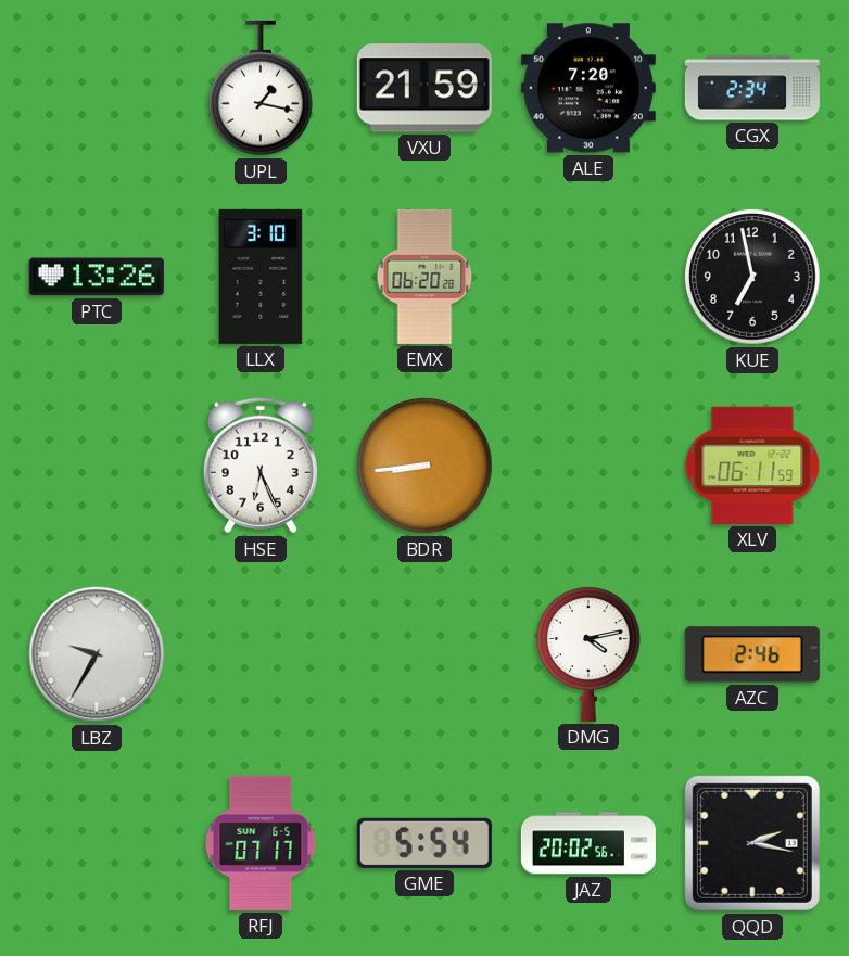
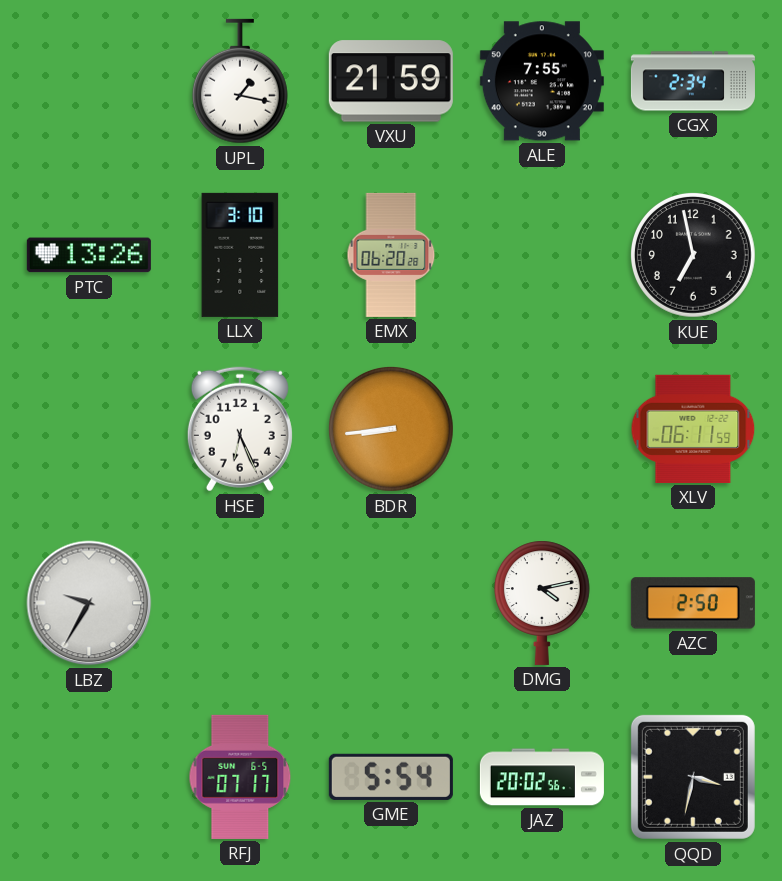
ALE: 7:20 -> 7:55 (542, 81)
AZC: 2:46 -> 2:50 (693, 603)
QQD: 2:17 -> 3:32 (693, 777)
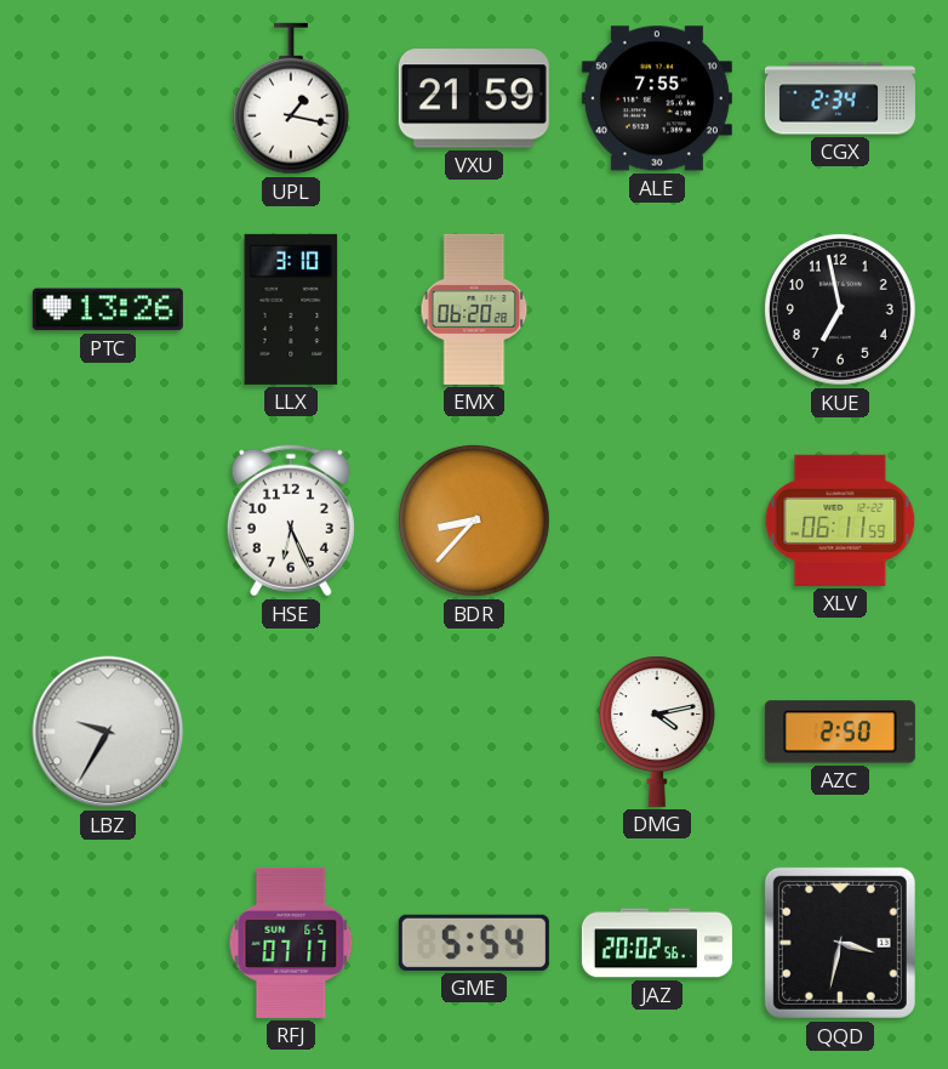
BDR: 8:44 -> 8:37 (474, 521)
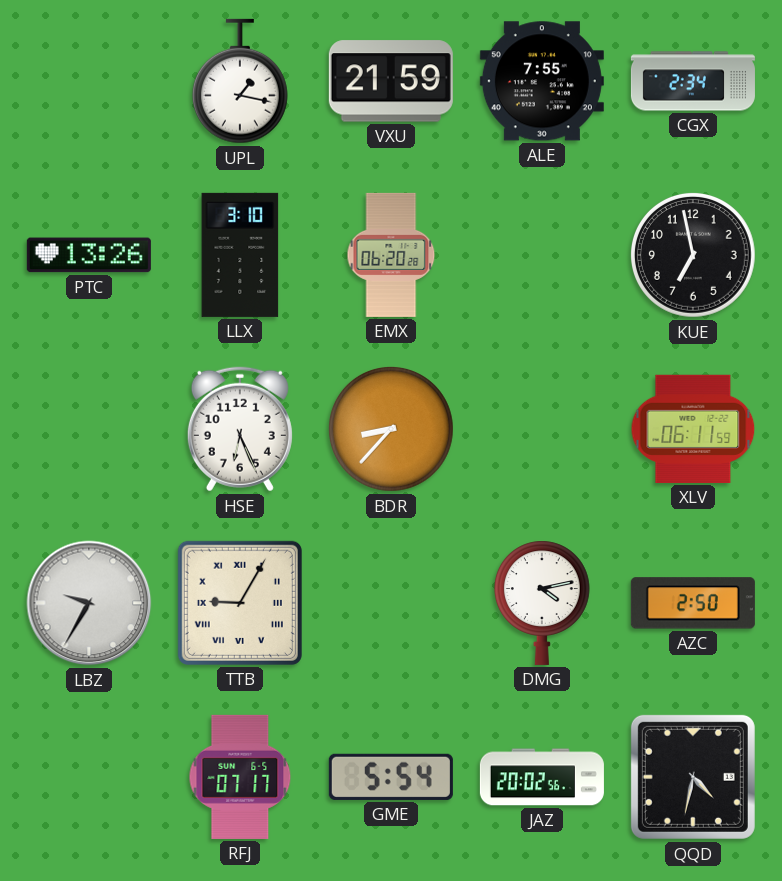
TTB: none -> 9:05 (240, 603)
QQD: 3:32 -> 4:32 (693, 777)
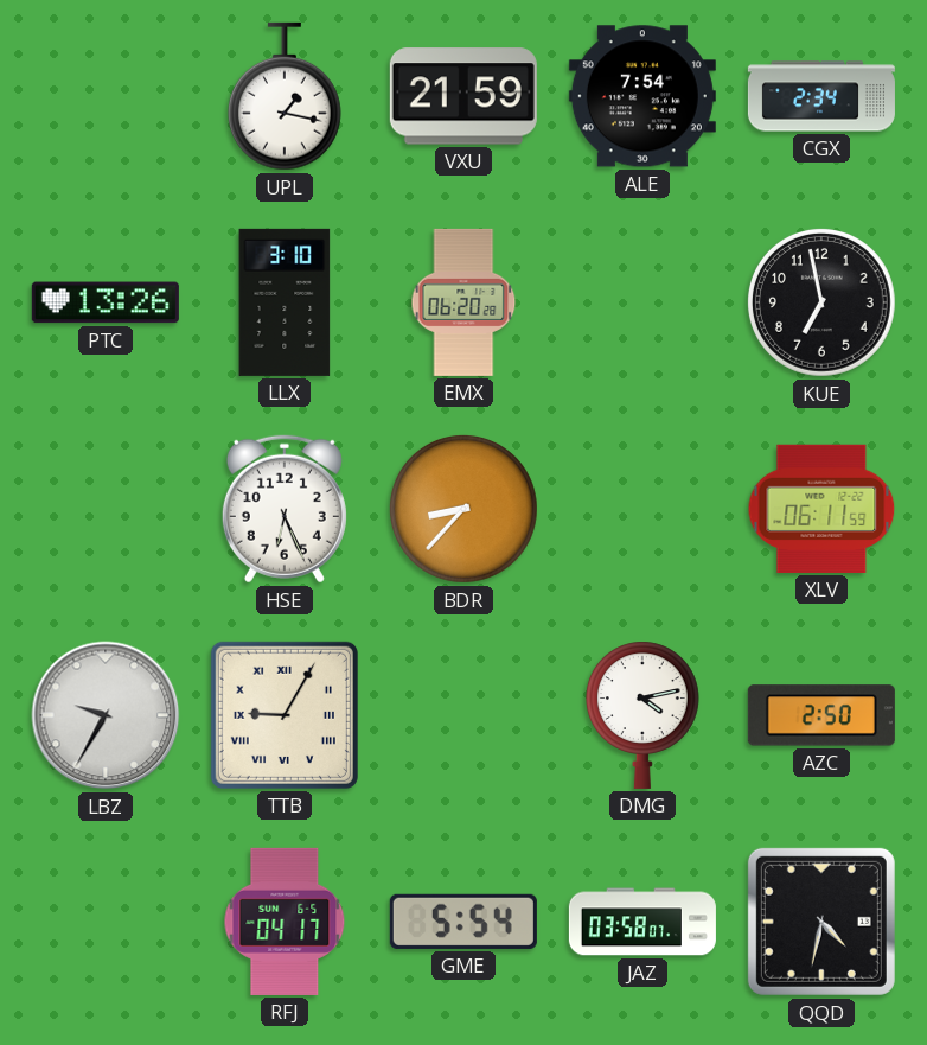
ALE: 7:55 -> 7:54 (642, 96)
RFJ: 07:17 -> 04:17 (285, 922)
JAZ: 20:02 -> 03:58 (642, 922)
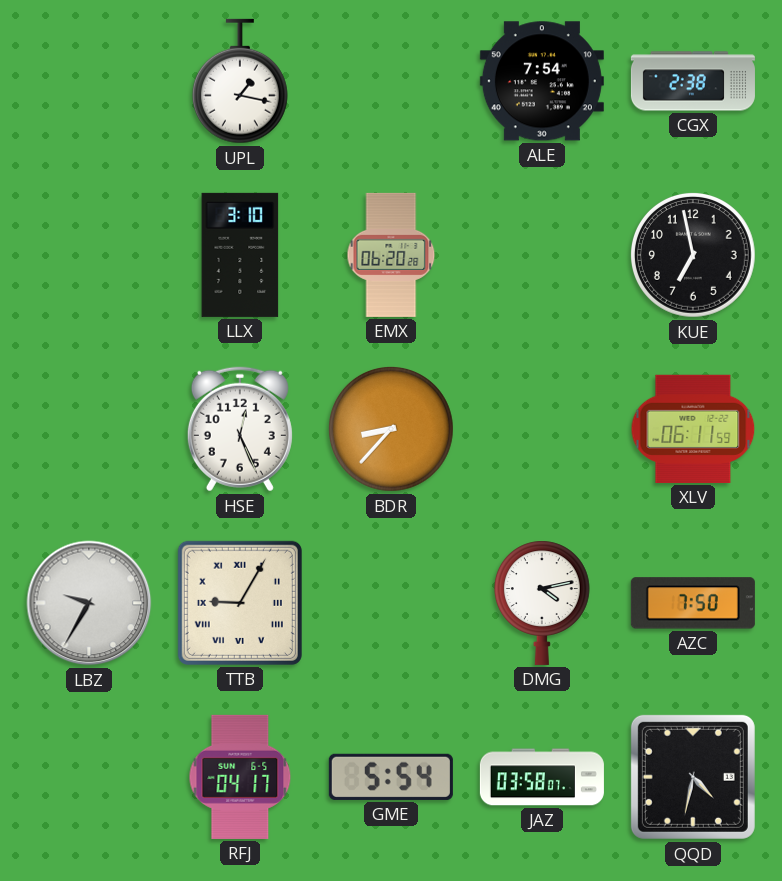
VXU: 21:59 -> none (463, 96)
CGX: 2:34 -> 2:38 (693, 81)
PTC: 13:26 -> none (106, 302)
HSE: 6:26 -> 12:26 (240, 429)
AZC: 2:50 -> 7:50 (693, 603)
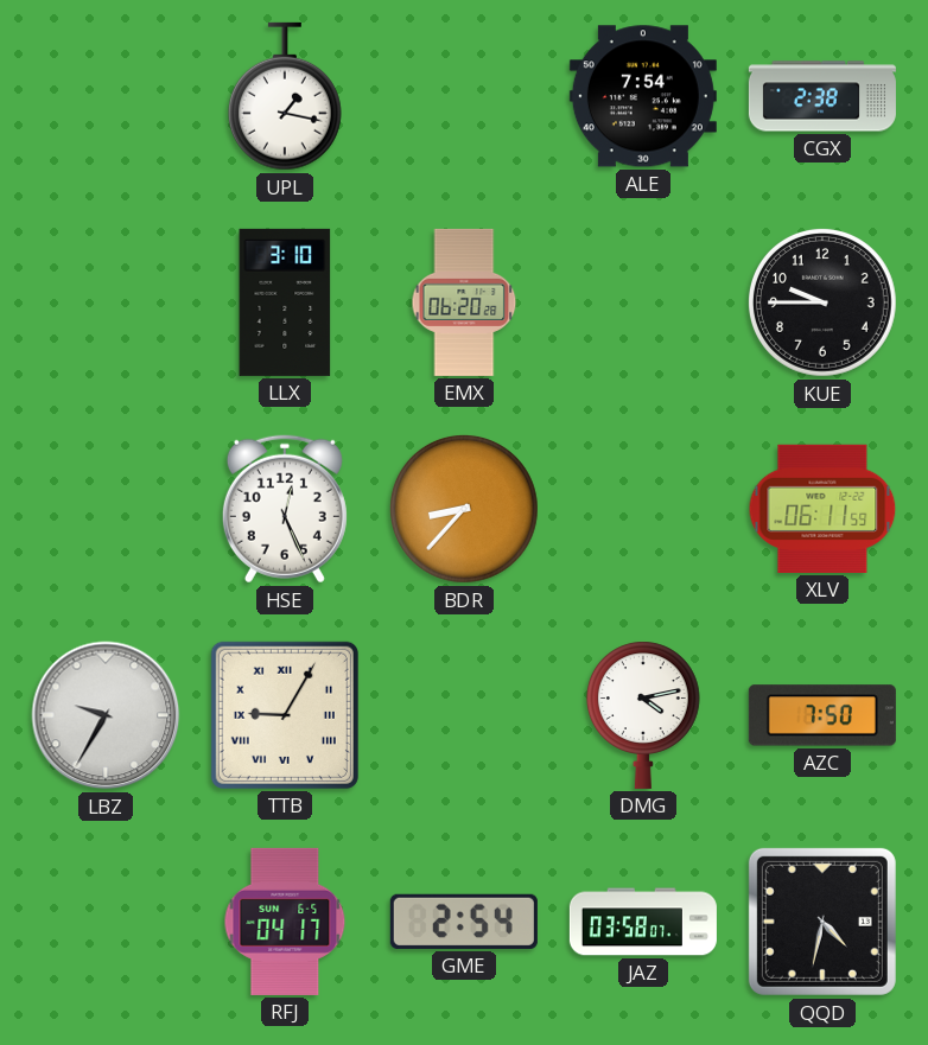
KUE: 6:58 -> 9:45 (822, 302)
GME: 5:54 -> 2:54 (464, 922)
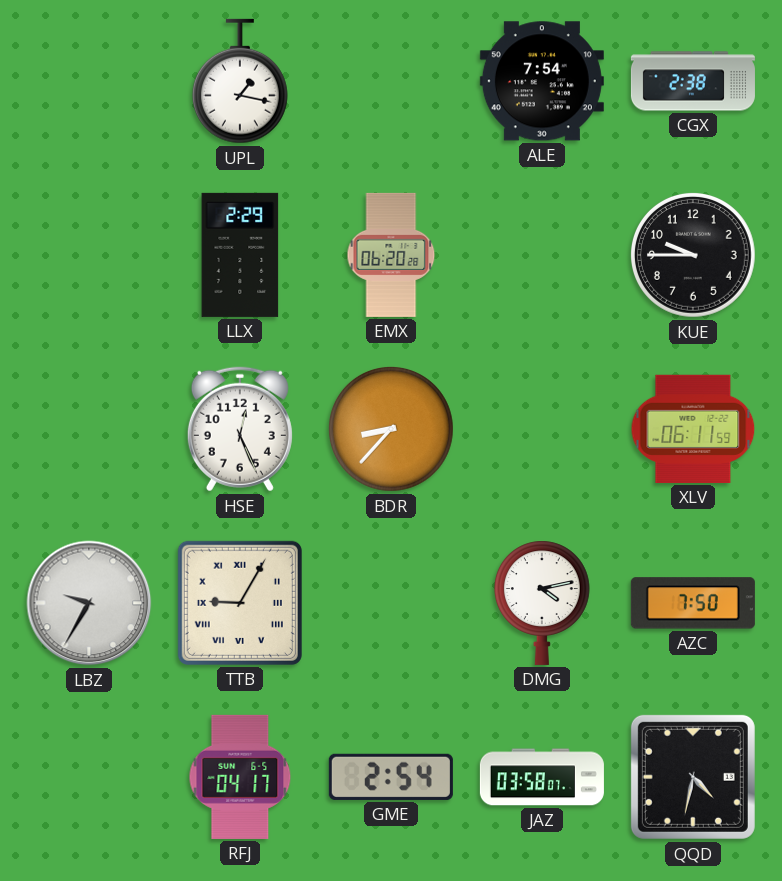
LLX: 3:10 -> 2:29 (240, 255)
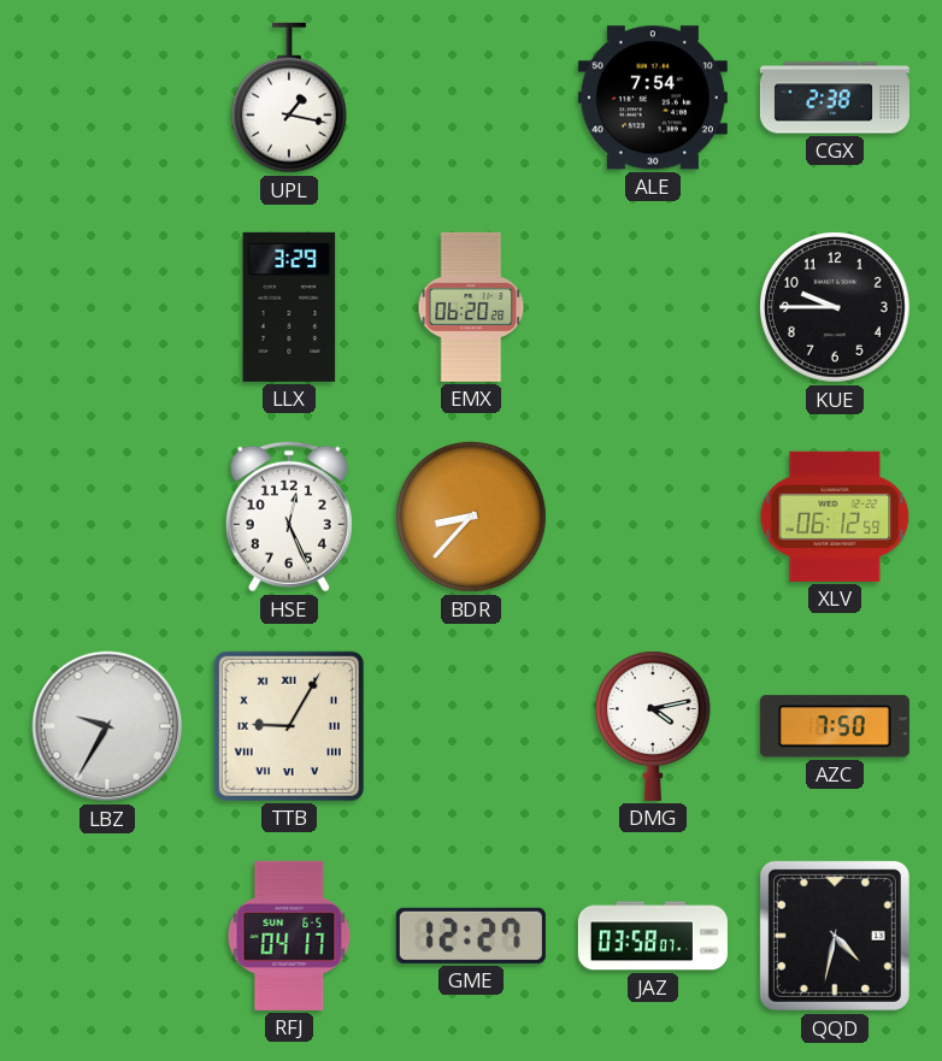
LLX: 2:29 -> 3:29 (289, 307)
XLV: 06:11 -> 06:12 (835, 517)
GME: 2:54 -> 12:27 (471, 936)
